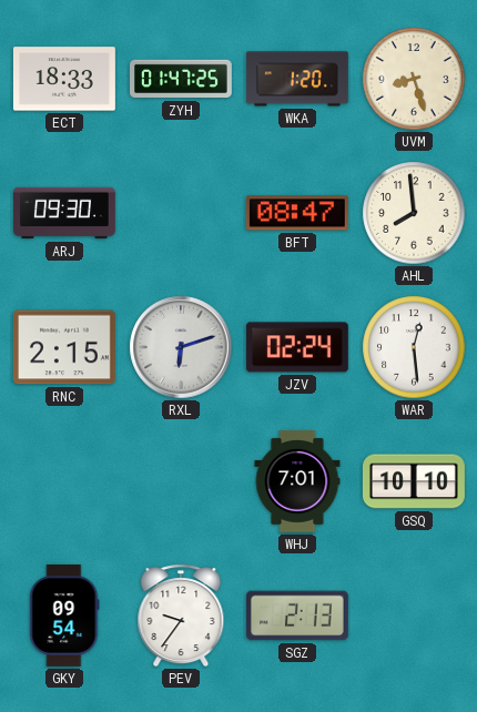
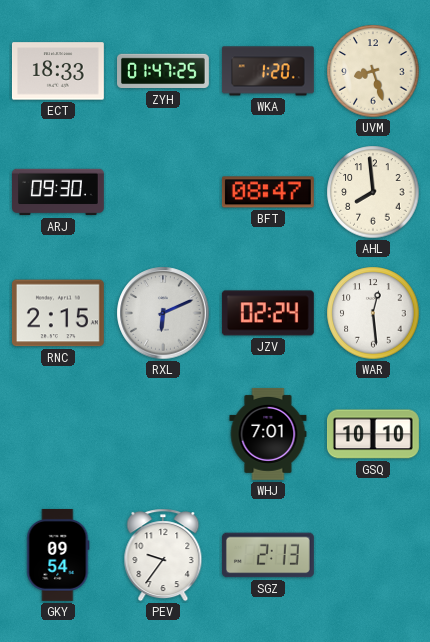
RXL: 6:12 -> 6:11 (163, 313)
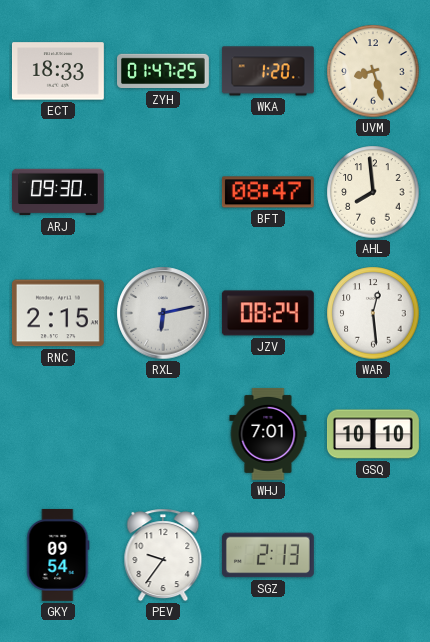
RXL: 6:11 -> 6:13 (163, 313)
JZV: 02:24 -> 08:24 (268, 313)
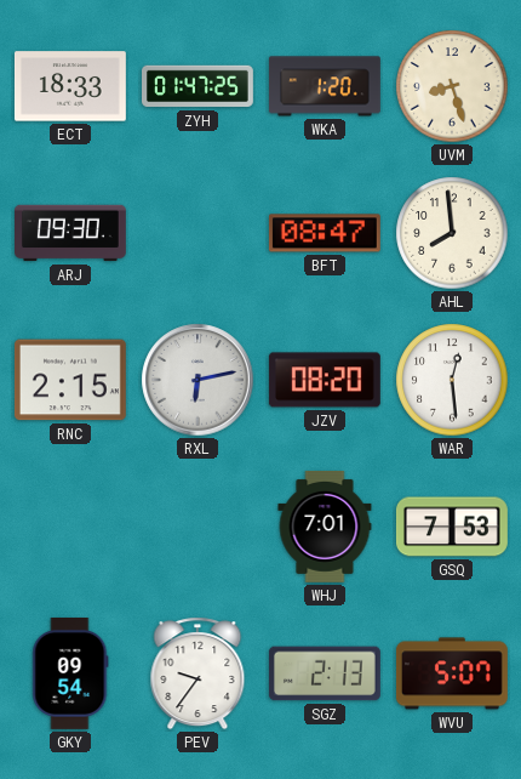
JZV: 08:24 -> 08:20 (325, 380)
GSQ: 10:10 -> 7:53 (452, 527)
WVU: none -> 5:07 (452, 673)
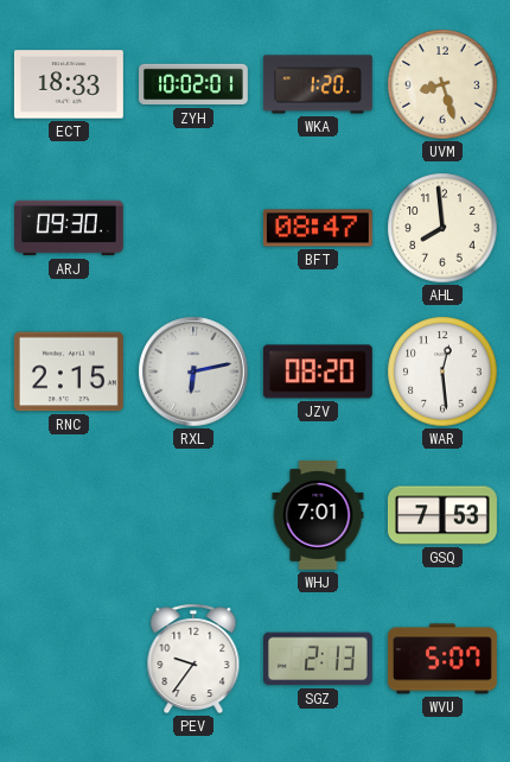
ZYH: 01:47 -> 10:02 (195, 84)
GKY: 09:54 -> none (70, 673)
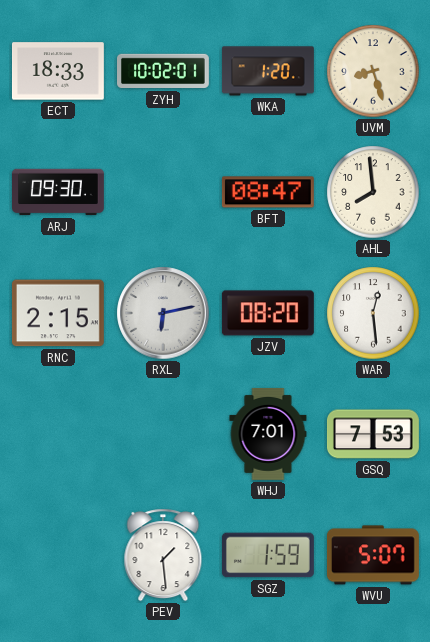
PEV: 9:36 -> 1:29 (163, 555)
SGZ: 2:13 -> 1:59 (268, 555)
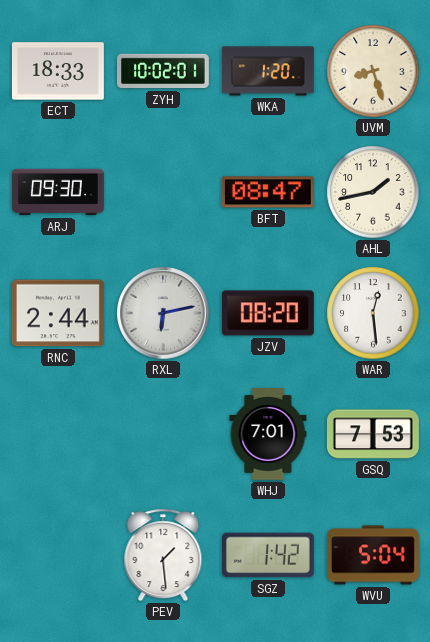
AHL: 7:59 -> 1:43 (373, 192)
RNC: 2:15 -> 2:44 (58, 313)
SGZ: 1:59 -> 1:42 (268, 555)
WVU: 5:07 -> 5:04 (373, 555)
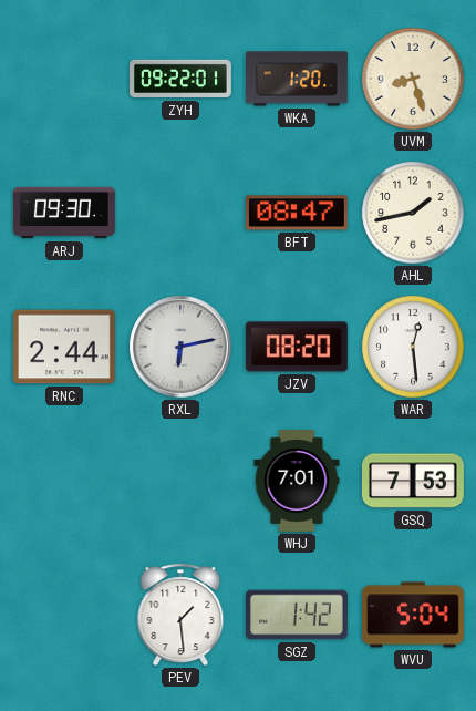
ECT: 18:33 -> none (58, 71)
ZYH: 10:02 -> 09:22 (182, 79)
